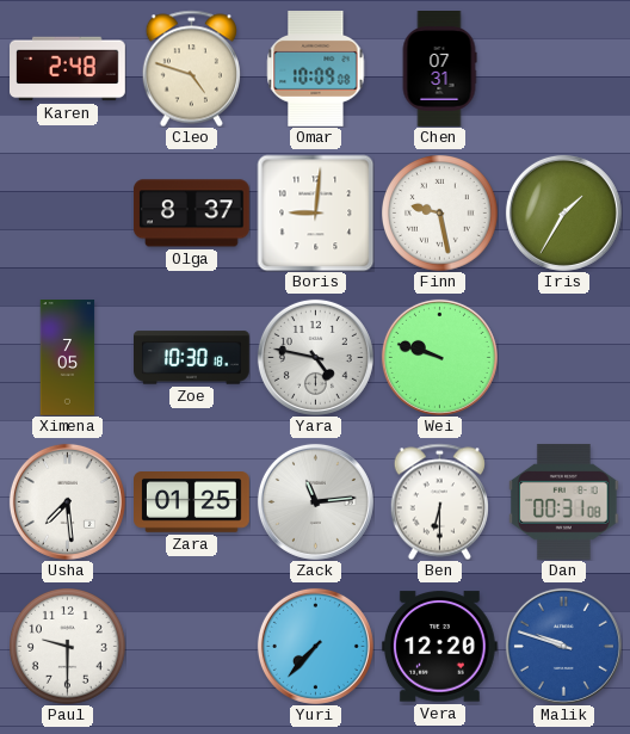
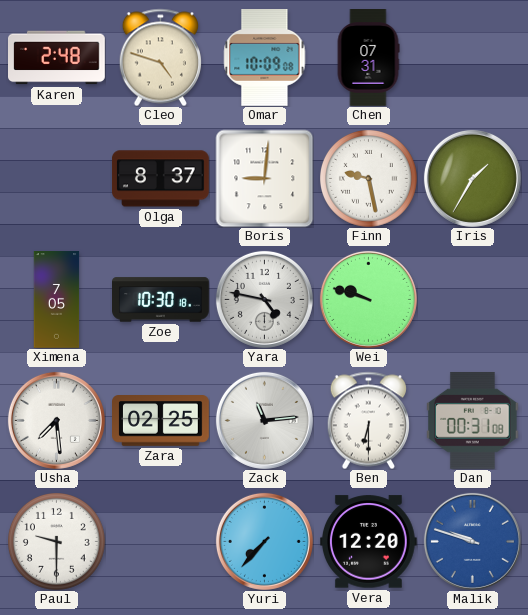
Zara: 01:25 -> 02:25 (161, 421)
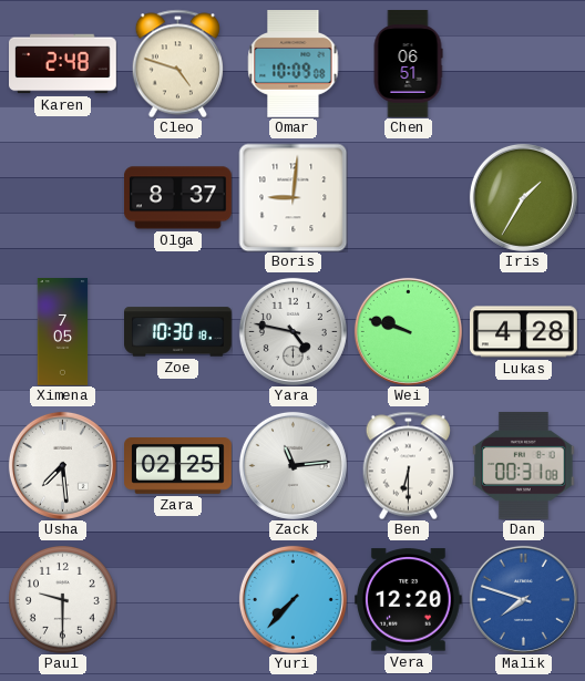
Chen: 07:31 -> 06:51 (408, 64)
Finn: 9:28 -> none (369, 179)
Lukas: none -> 4:28 (524, 332)
Malik: 9:48 -> 7:48 (523, 599)
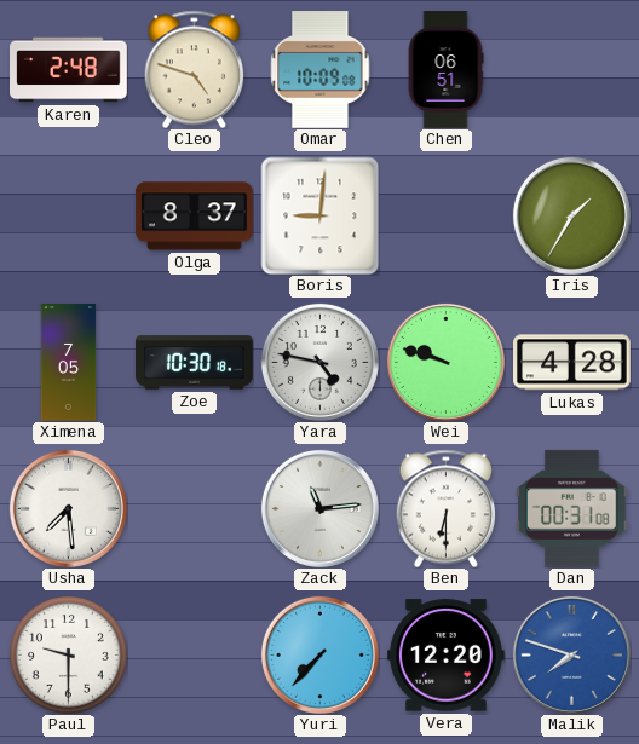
Zara: 02:25 -> none (178, 466)
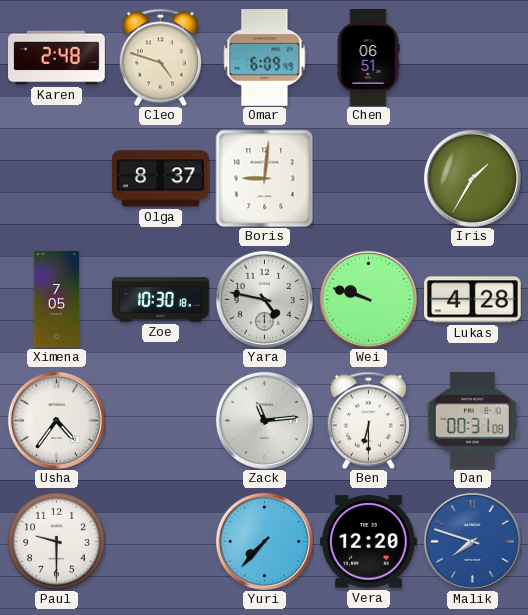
Omar: 10:09 -> 6:09 (265, 58)
Usha: 7:29 -> 4:36 (56, 420)
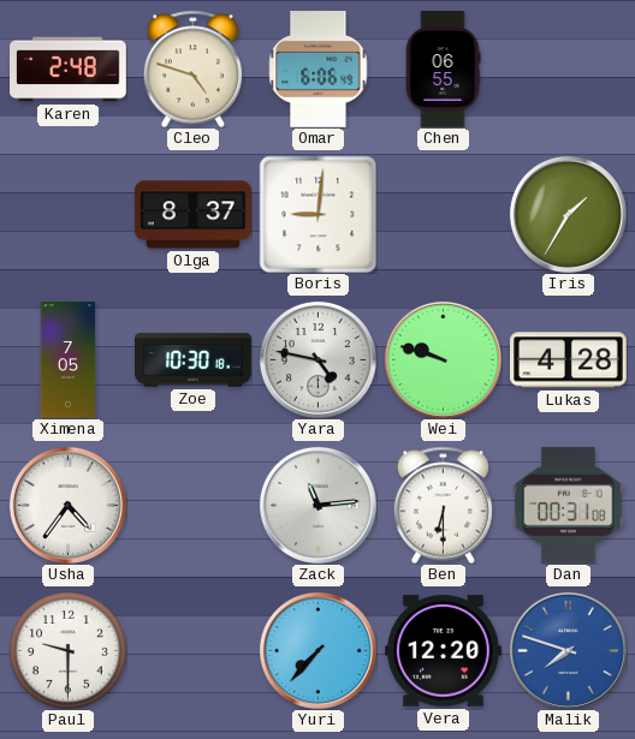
Omar: 6:09 -> 6:06 (319, 70)
Chen: 06:51 -> 06:55 (443, 70)
